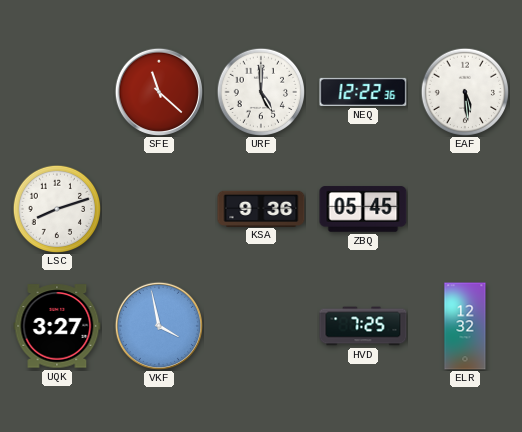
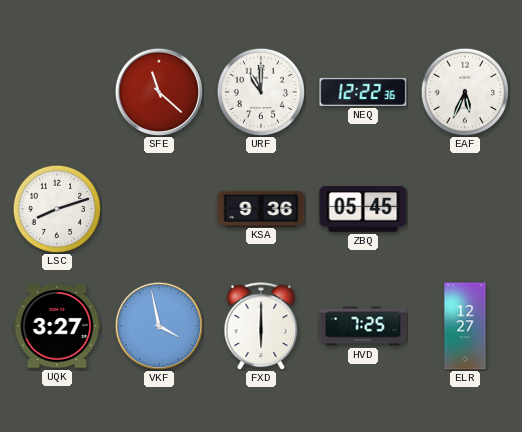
URF: 5:00 -> 11:00 (261, 92)
EAF: 5:29 -> 5:34 (465, 92)
FXD: none -> 6:00 (261, 326)
ELR: 12:32 -> 12:27 (465, 326)
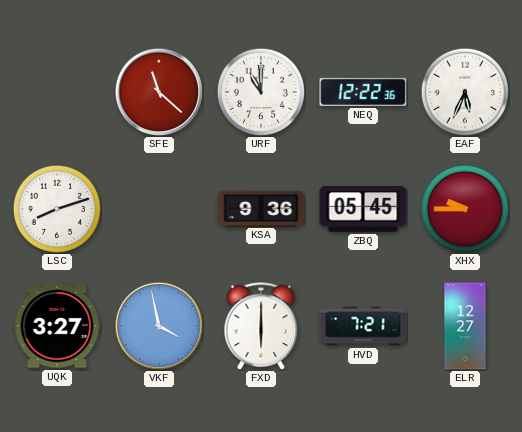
XHX: none -> 9:45 (465, 209)
HVD: 7:25 -> 7:21 (363, 326)
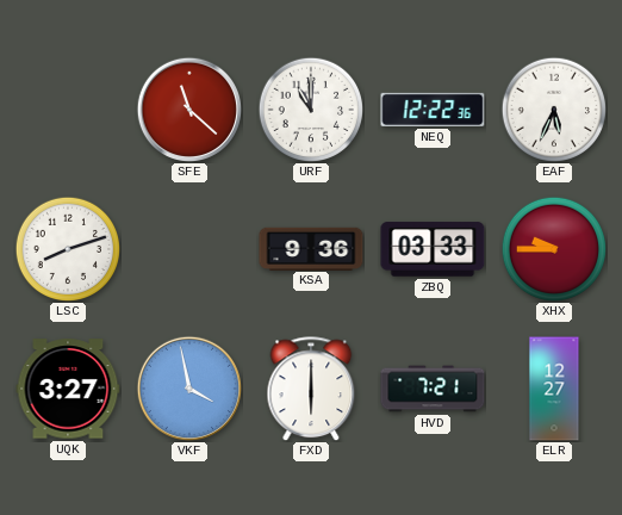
ZBQ: 05:45 -> 03:33 (433, 249)
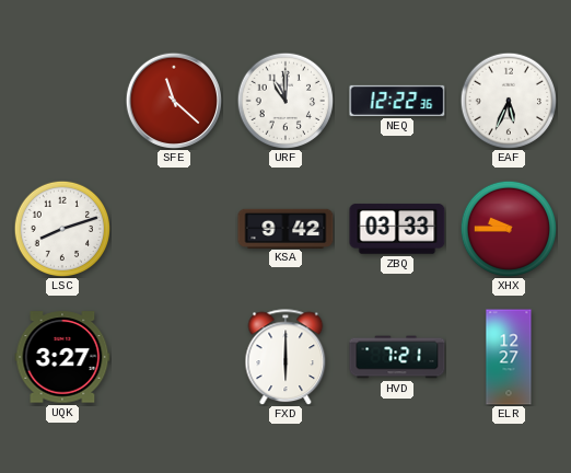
KSA: 9:36 -> 9:42 (285, 228)
VKF: 3:58 -> none (188, 387)
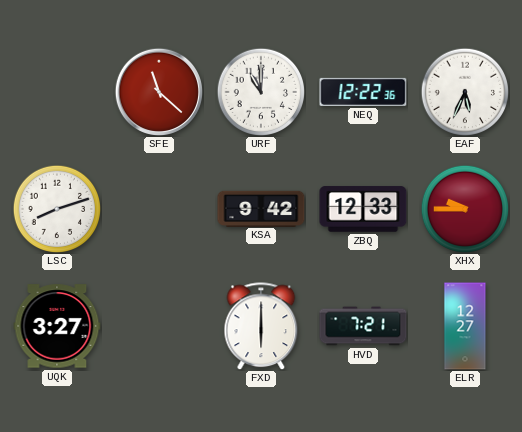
ZBQ: 03:33 -> 12:33 (363, 209)
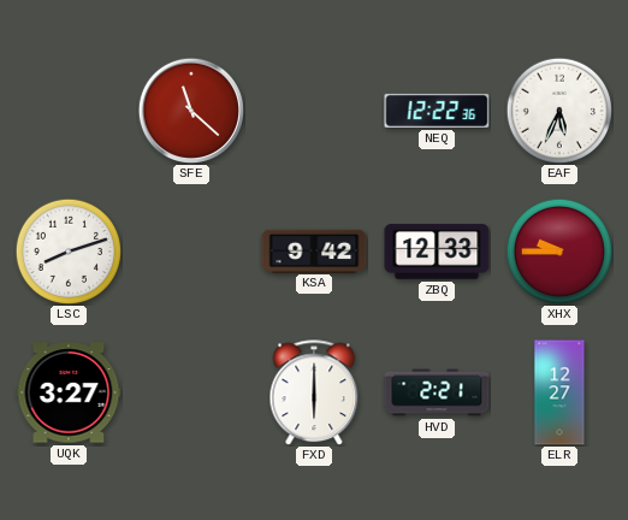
URF: 11:00 -> none (261, 92)
HVD: 7:21 -> 2:21 (437, 392)
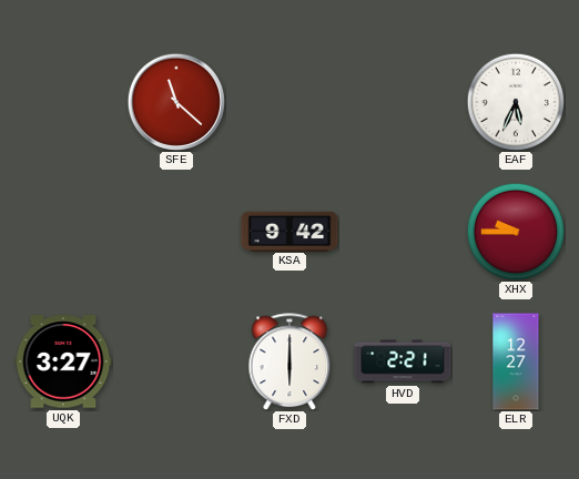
NEQ: 12:22 -> none (437, 111)
LSC: 8:12 -> none (69, 252)
ZBQ: 12:33 -> none (437, 252)
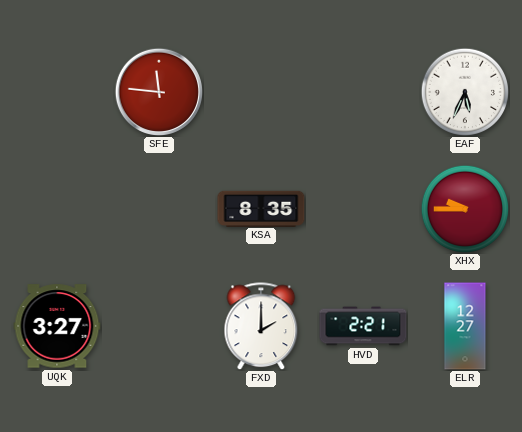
SFE: 11:22 -> 11:46 (158, 91)
KSA: 9:42 -> 8:35 (261, 208)
FXD: 6:00 -> 2:00 (261, 326)
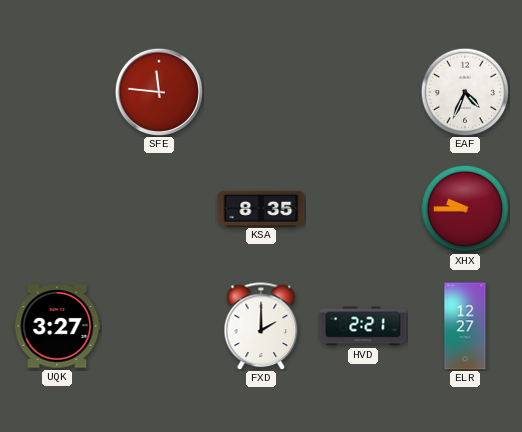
EAF: 5:34 -> 4:34 (465, 92)
